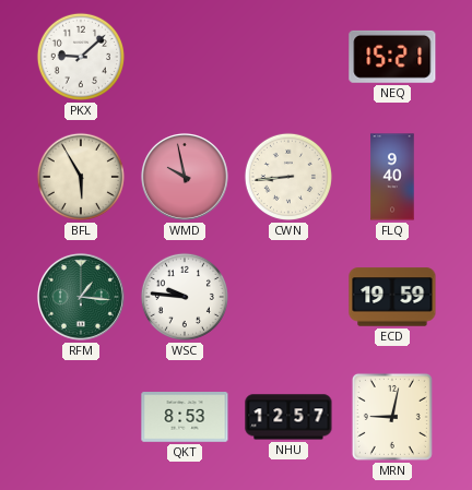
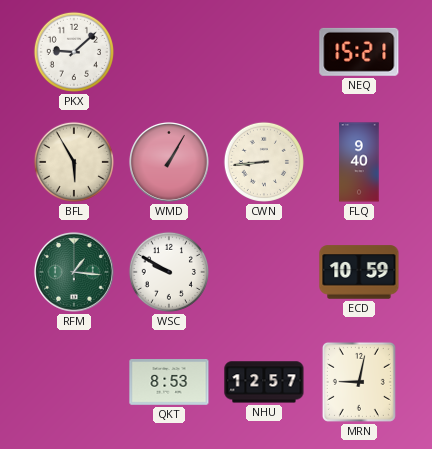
WMD: 9:58 -> 1:05 (169, 162)
WSC: 9:46 -> 9:50 (169, 272)
ECD: 19:59 -> 10:59 (359, 272)
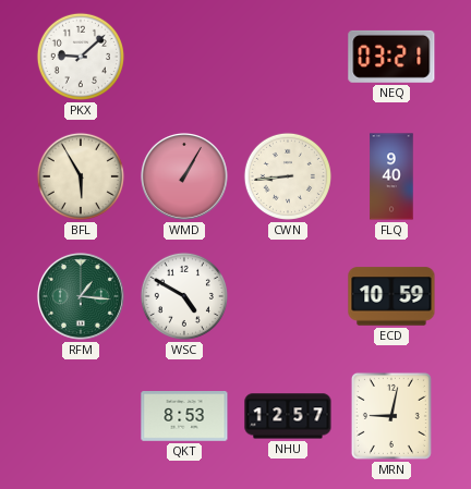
NEQ: 15:21 -> 03:21 (391, 57)
WSC: 9:50 -> 4:50 (184, 296)
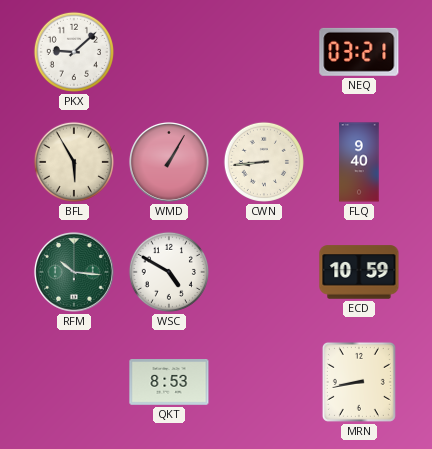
RFM: 1:16 -> 10:16 (74, 272)
NHU: 12:57 -> none (288, 416)
MRN: 9:02 -> 8:43 (359, 382)
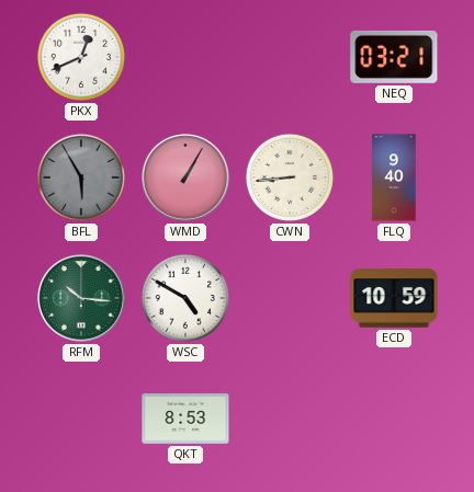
PKX: 9:08 -> 12:41 (81, 57)
BFL dial: cream -> grey (81, 178)
MRN: 8:43 -> none (359, 382)
